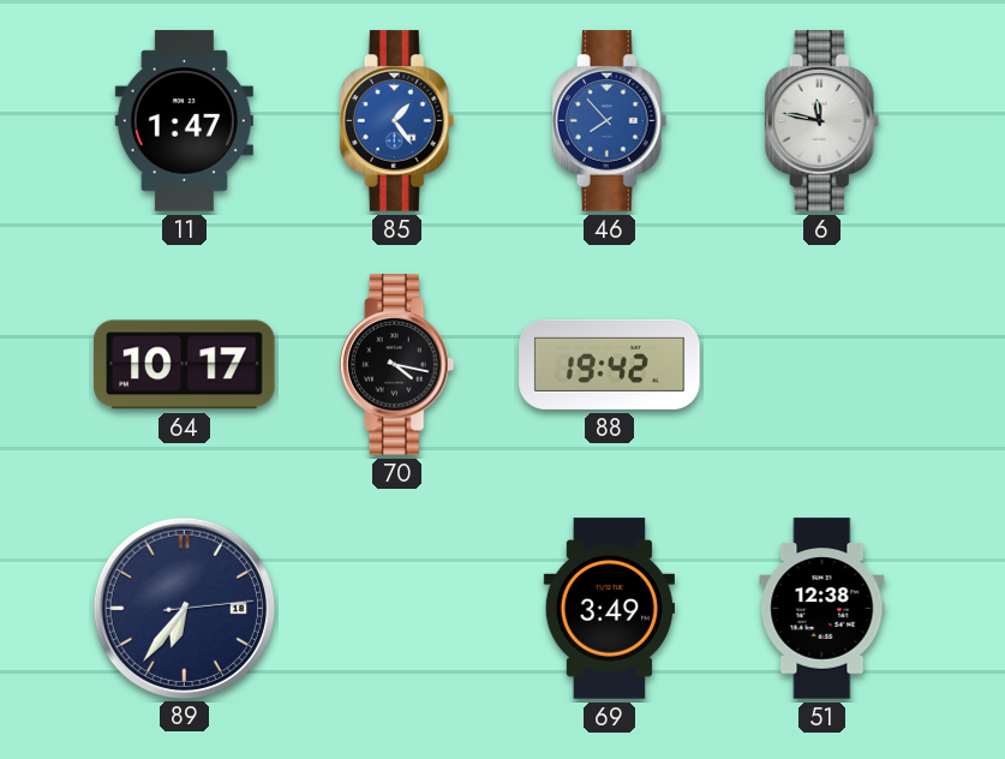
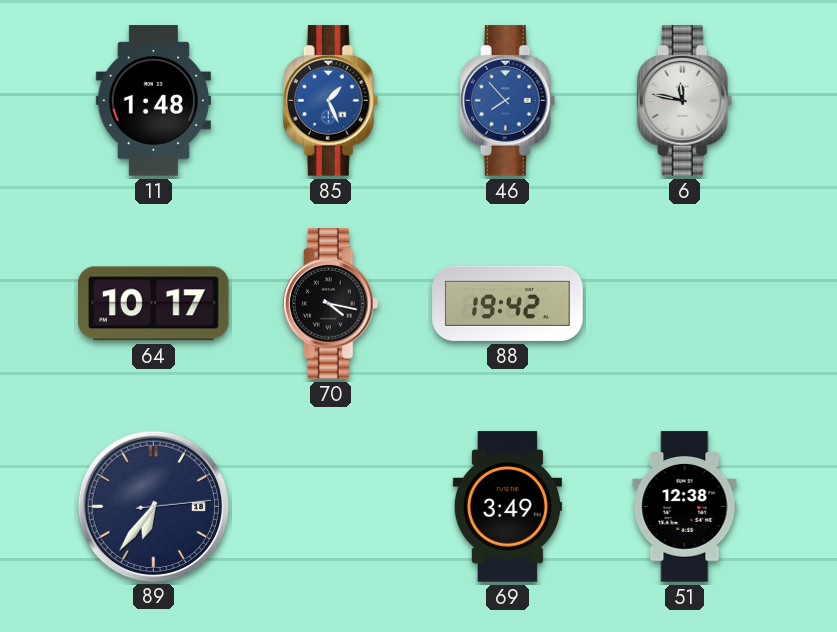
11: 1:47 -> 1:48 (153, 101)
85: 1:24 -> 1:26 (331, 101)
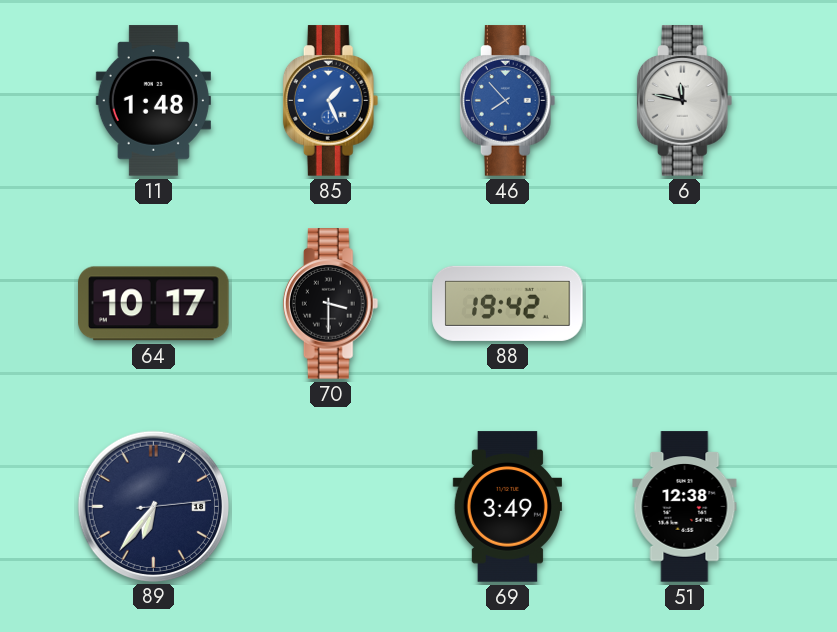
70: 4:17 -> 3:30 (331, 304)
